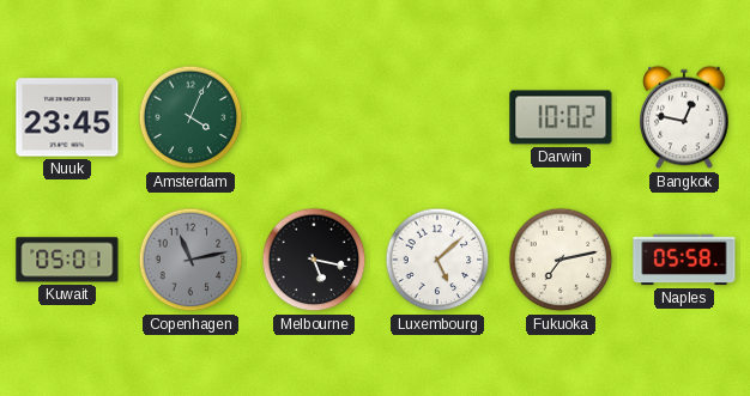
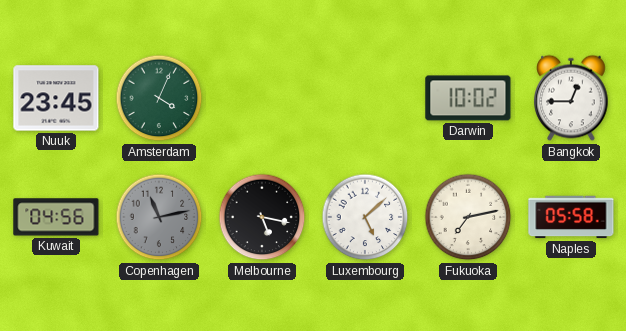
Bangkok: 12:47 -> 12:45 (571, 98)
Kuwait: 05:01 -> 04:56 (56, 217)
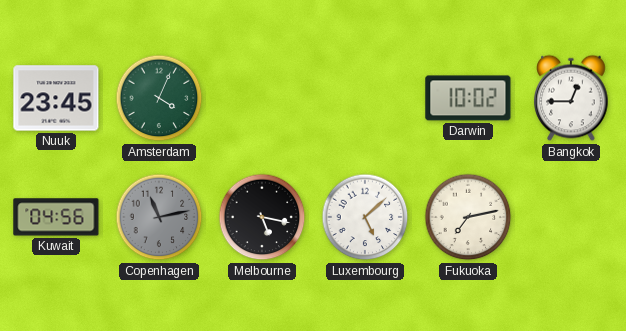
Naples: 05:58 -> none (571, 217)
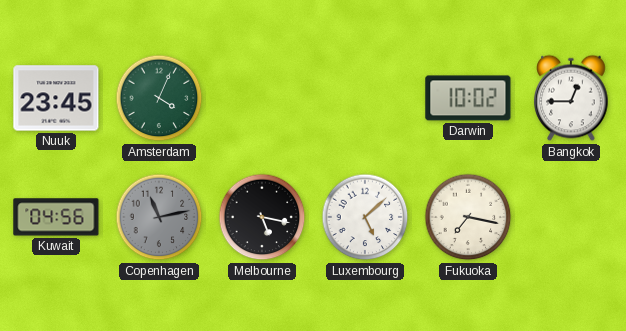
Fukuoka: 7:13 -> 7:17 (468, 217)
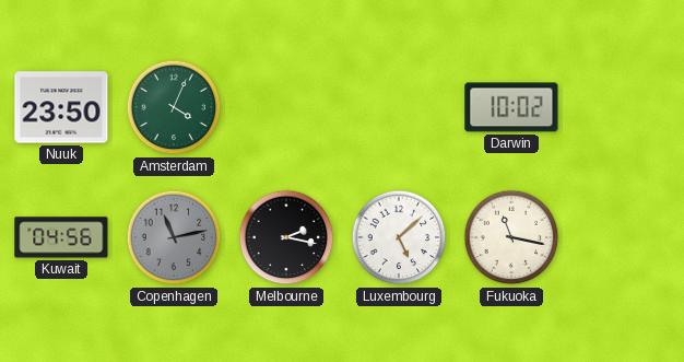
Nuuk: 23:45 -> 23:50 (61, 107)
Bangkok: 12:45 -> none (571, 98)
Melbourne: 5:17 -> 2:17 (286, 237)
Fukuoka: 7:17 -> 11:17 (511, 237)
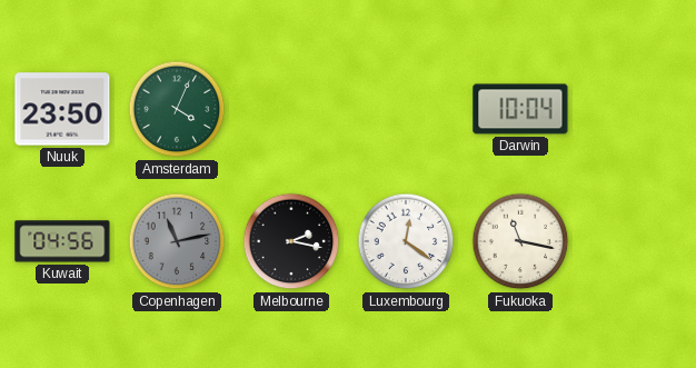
Darwin: 10:02 -> 10:04 (520, 109)
Luxembourg: 5:08 -> 12:21 (406, 241)
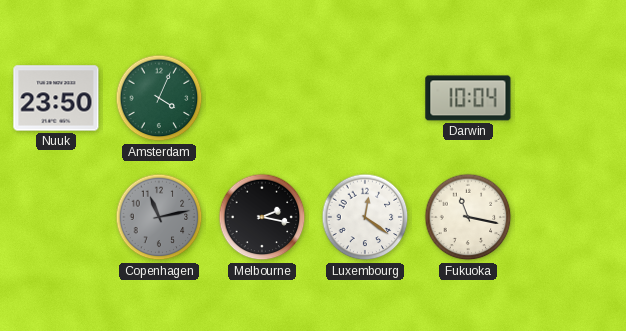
Kuwait: 04:56 -> none (62, 241)
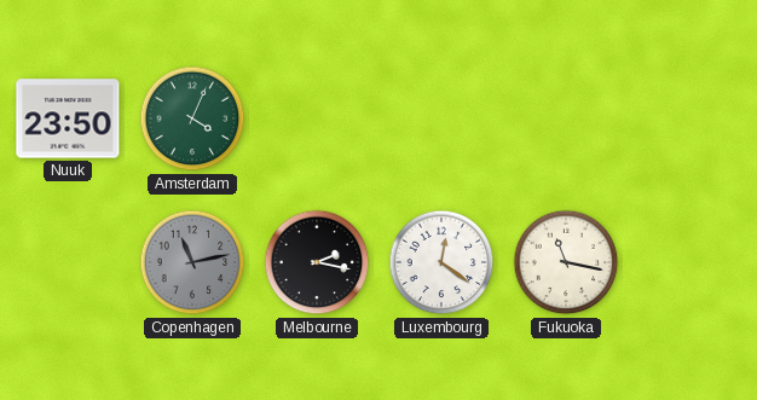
Darwin: 10:04 -> none (468, 98)
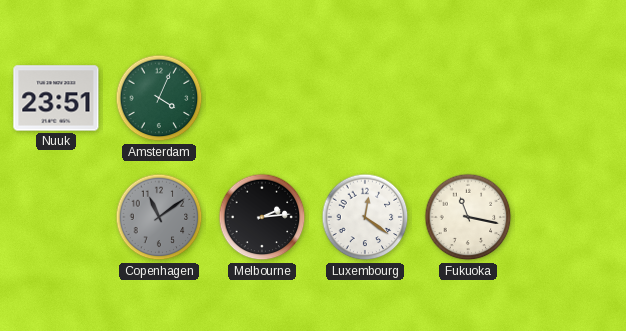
Nuuk: 23:50 -> 23:51 (56, 98)
Copenhagen: 11:13 -> 11:09 (159, 217)
Melbourne: 2:17 -> 2:14 (262, 217)
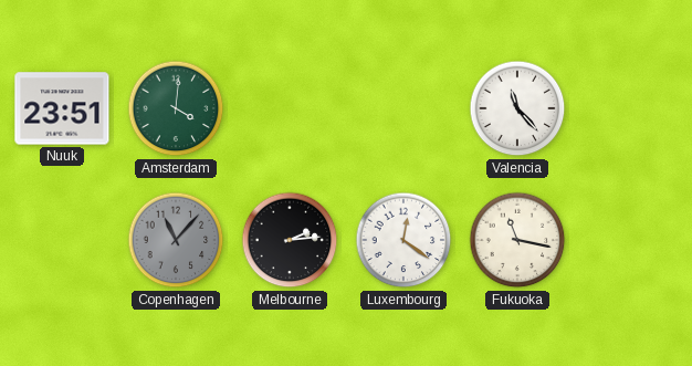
Amsterdam: 4:04 -> 4:01 (176, 108)
Valencia: none -> 11:23 (517, 108)
Copenhagen: 11:09 -> 11:07 (176, 240)
